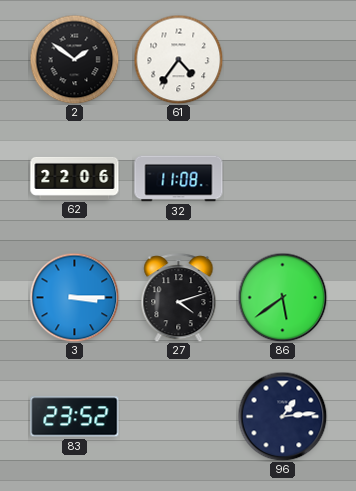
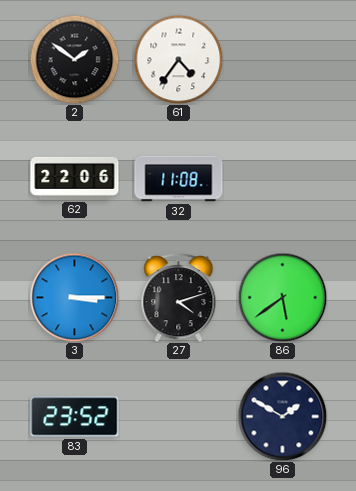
96: 1:14 -> 1:50 (282, 416)
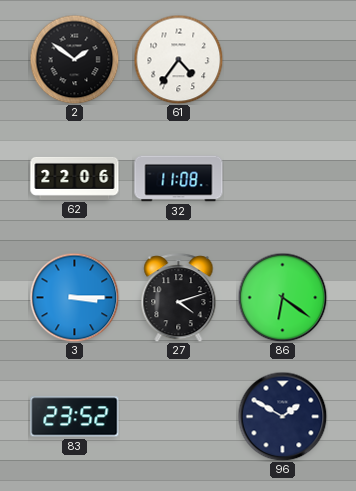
86: 5:39 -> 6:21 (282, 297)
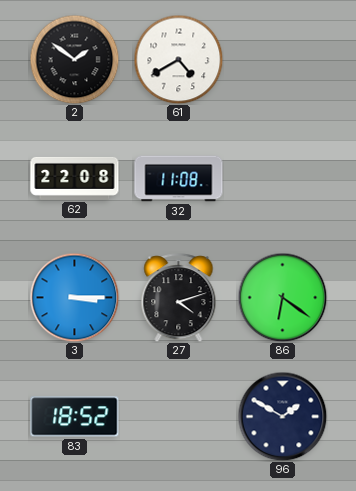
61: 4:36 -> 4:40 (178, 59)
62: 22:06 -> 22:08 (75, 178)
83: 23:52 -> 18:52 (75, 417)
